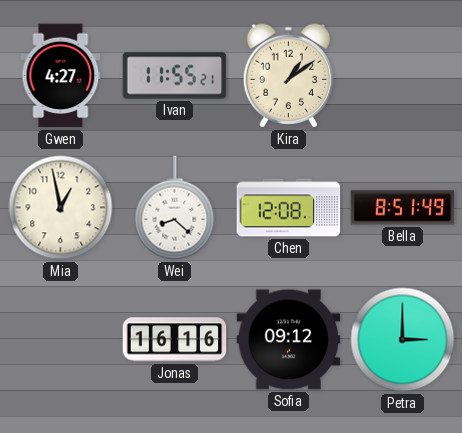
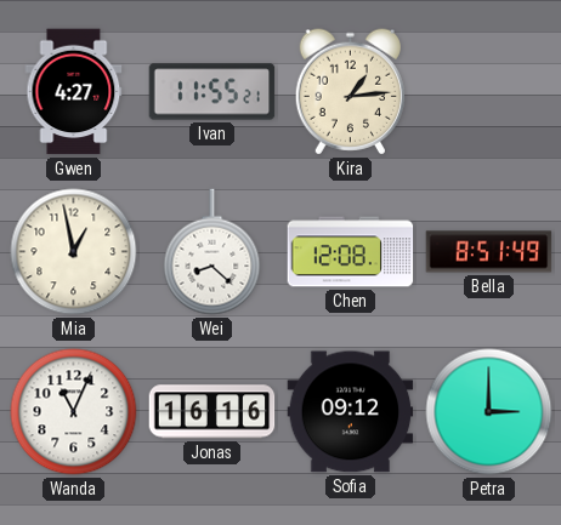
Kira: 1:09 -> 1:14 (350, 92)
Wanda: none -> 11:04 (74, 412)
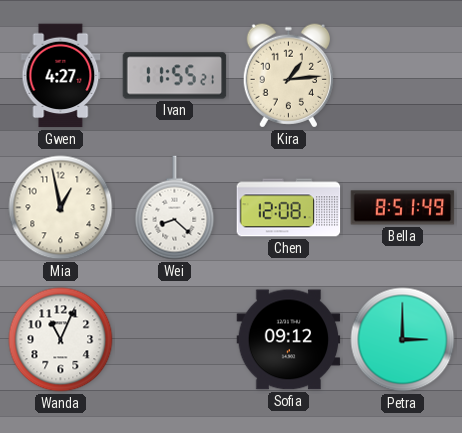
Jonas: 16:16 -> none (212, 412)
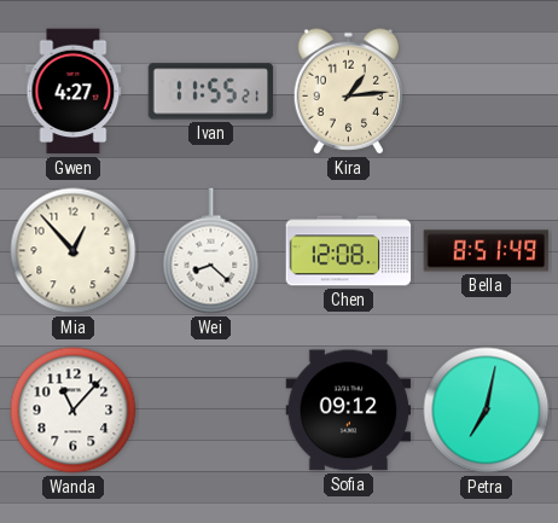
Mia: 12:58 -> 12:53 (74, 251)
Wanda: 11:04 -> 11:07 (74, 411)
Petra: 3:00 -> 7:02 (487, 411)
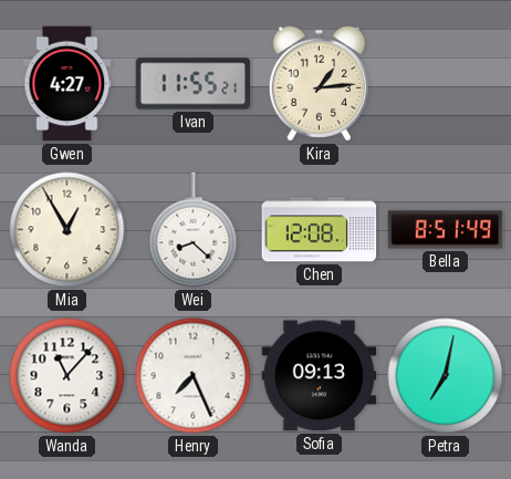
Mia: 12:53 -> 12:55 (67, 230)
Henry: none -> 7:26 (194, 376)
Sofia: 09:12 -> 09:13 (320, 376)
